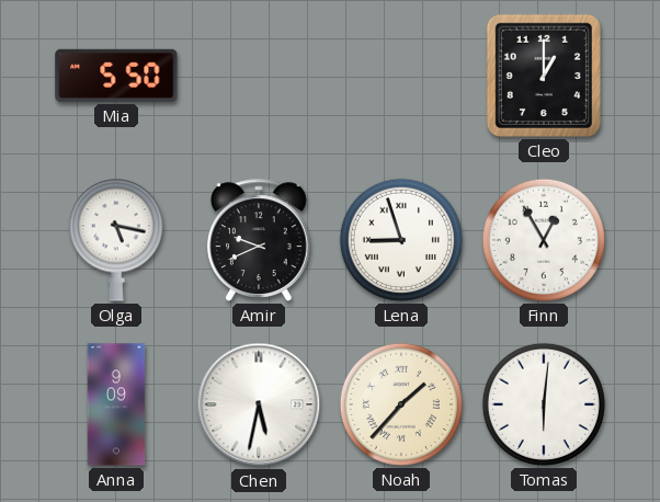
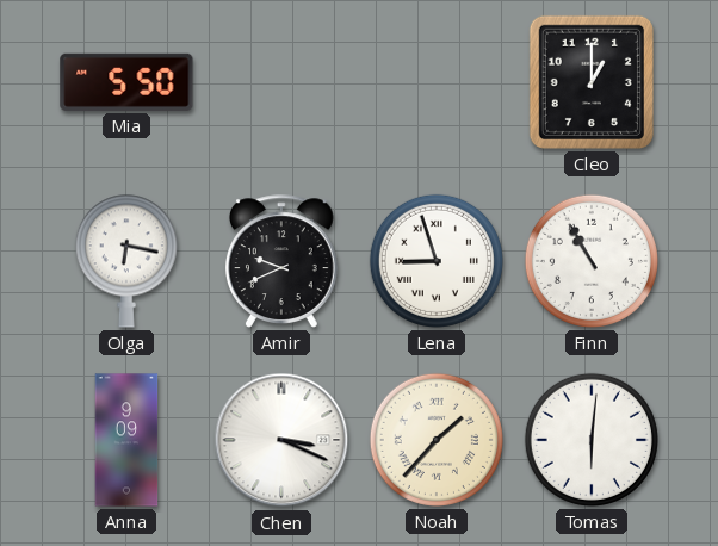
Olga: 5:17 -> 6:17 (126, 261)
Finn: 12:55 -> 10:55 (592, 261)
Chen: 5:32 -> 3:19 (281, 440)
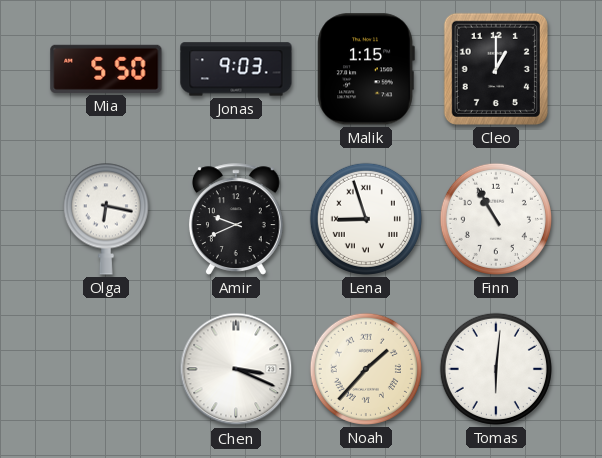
Jonas: none -> 9:03 (236, 69)
Malik: none -> 1:15 (366, 69)
Anna: 9:09 -> none (126, 440)
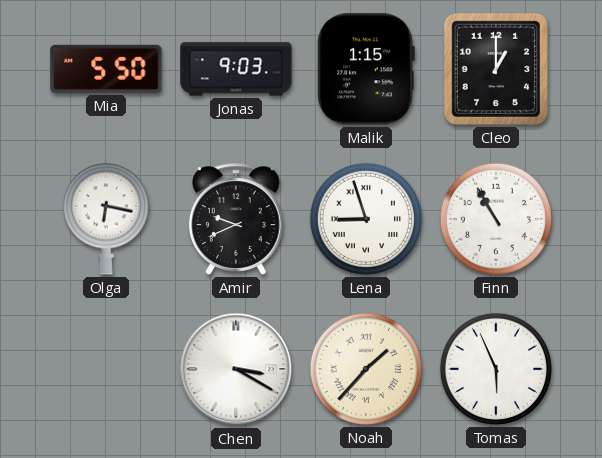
Chen: 3:19 -> 3:20 (236, 369)
Tomas: 6:01 -> 5:56 (496, 369)
